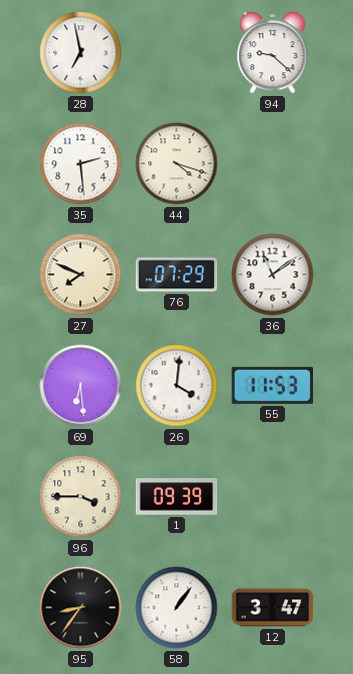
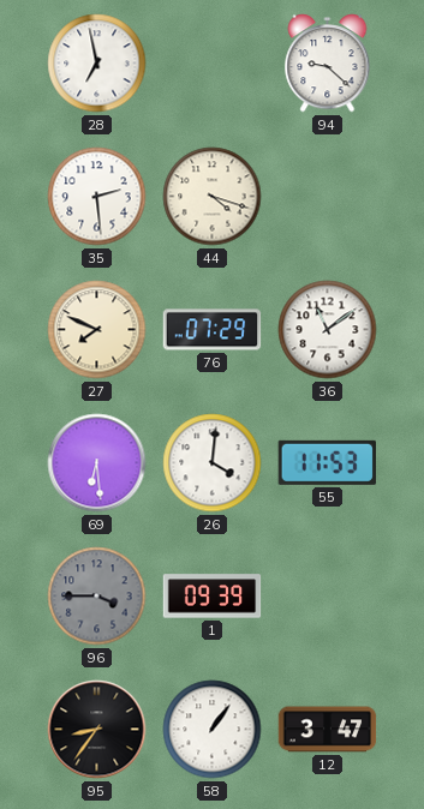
96 dial: cream -> grey (97, 597)
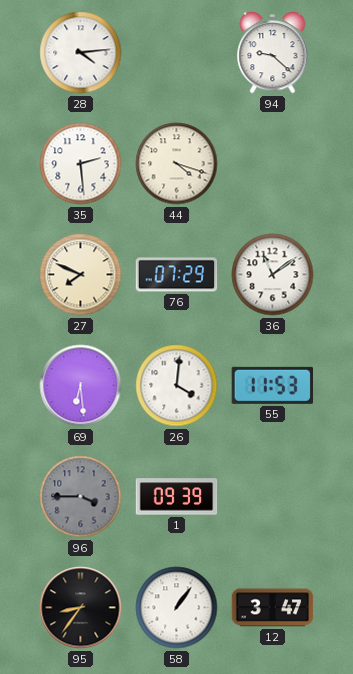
28: 6:58 -> 4:14 (81, 53)
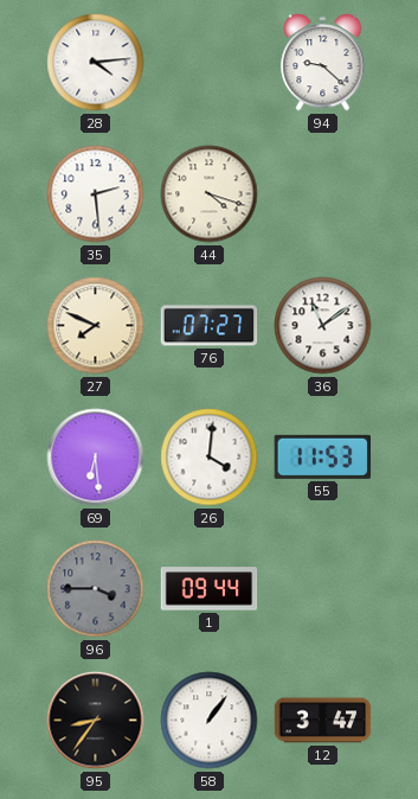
76: 07:29 -> 07:27 (210, 326)
1: 09:39 -> 09:44 (210, 589)
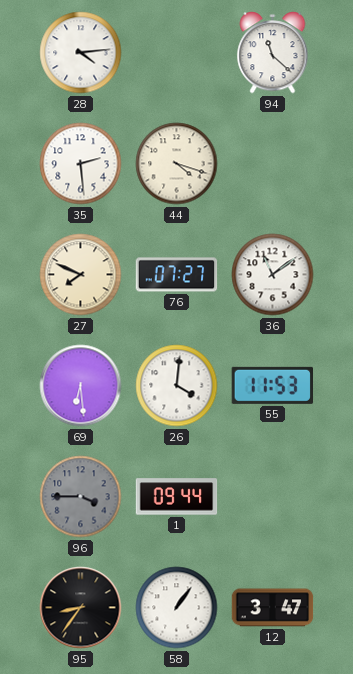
94: 9:22 -> 11:22 (273, 53)
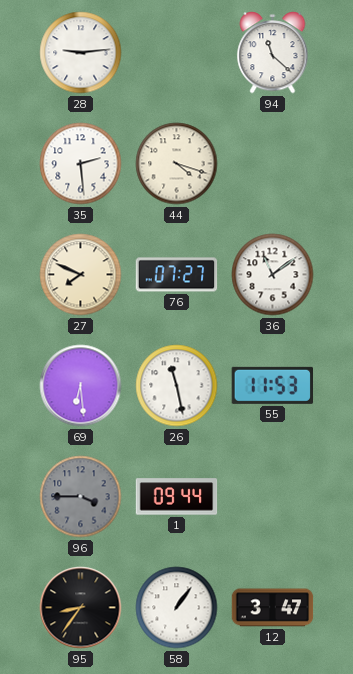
28: 4:14 -> 9:14 (81, 53)
26: 4:01 -> 11:28 (177, 386)
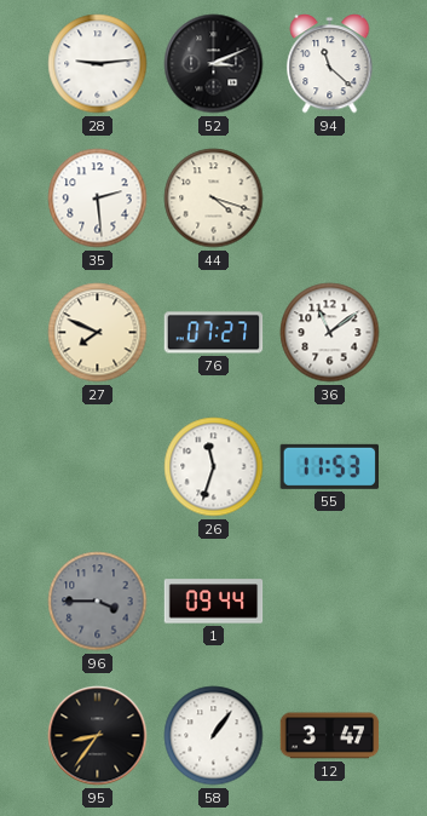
52: none -> 3:11 (214, 64)
69: 6:29 -> none (81, 386)
26: 11:28 -> 11:33 (214, 467)
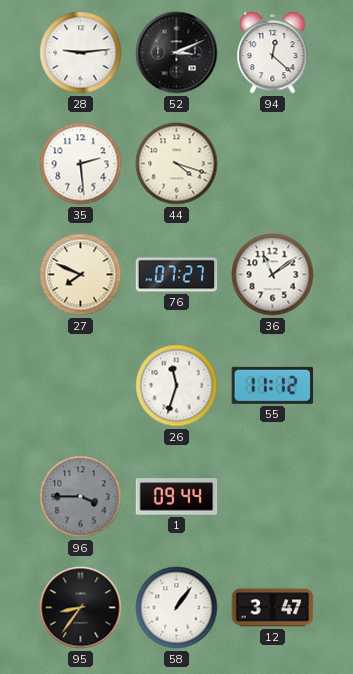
94: 11:22 -> 12:22 (273, 53)
55: 11:53 -> 11:12 (272, 385)
